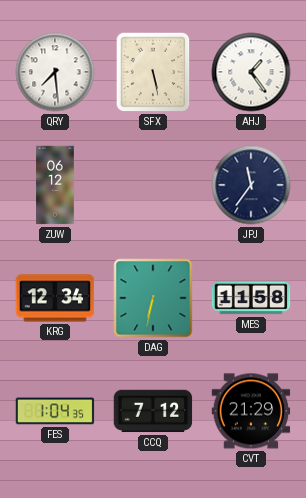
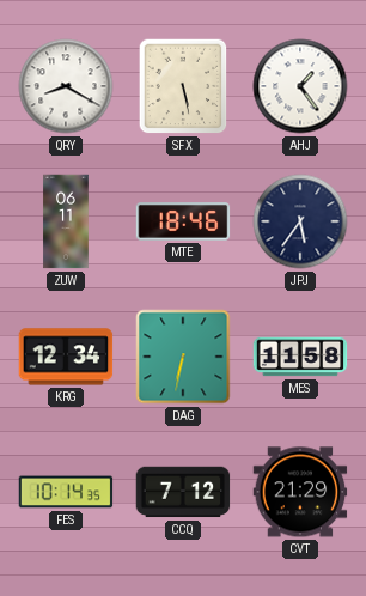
QRY: 7:29 -> 8:20 (66, 86)
ZUW: 06:12 -> 06:11 (66, 221)
MTE: none -> 18:46 (183, 221)
JPJ: 11:36 -> 5:36 (300, 221)
FES: 1:04 -> 10:14 (66, 492)
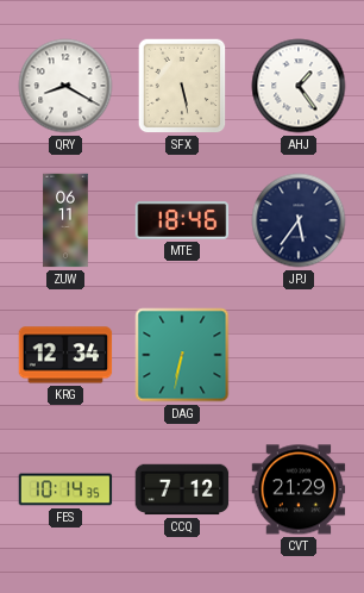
MES: 11:58 -> none (300, 357)
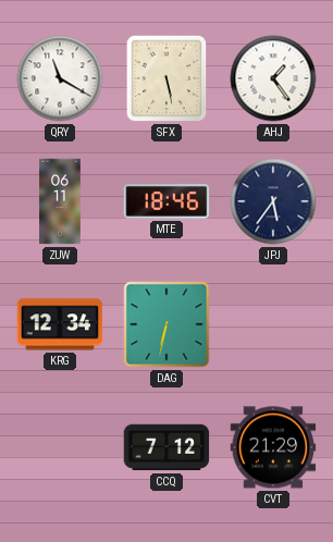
QRY: 8:20 -> 11:20 (60, 78)
FES: 10:14 -> none (65, 489)
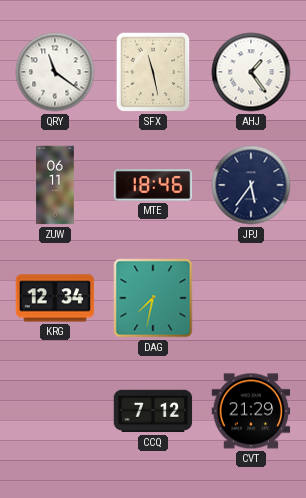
QRY: 11:20 -> 11:21 (55, 72)
SFX: 5:28 -> 11:28 (153, 72)
DAG: 6:32 -> 7:32 (153, 298)
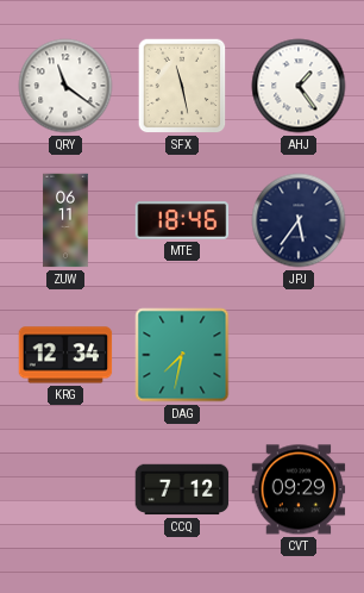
CVT: 21:29 -> 09:29 (299, 489)
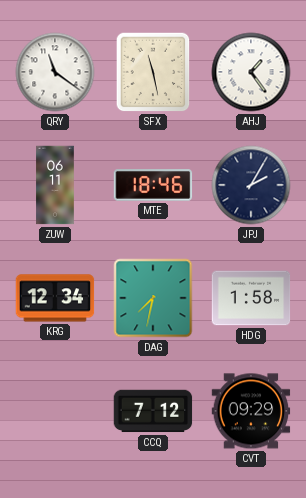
JPJ: 5:36 -> 2:05 (251, 185)
HDG: none -> 1:58 (251, 298)
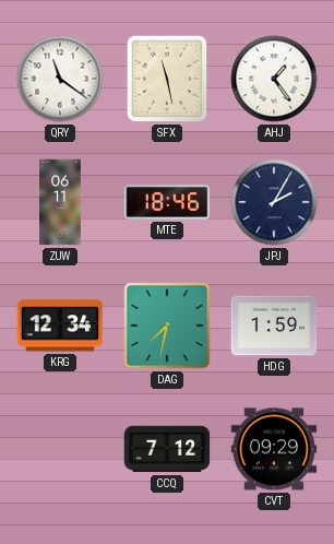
HDG: 1:58 -> 1:59 (274, 326)
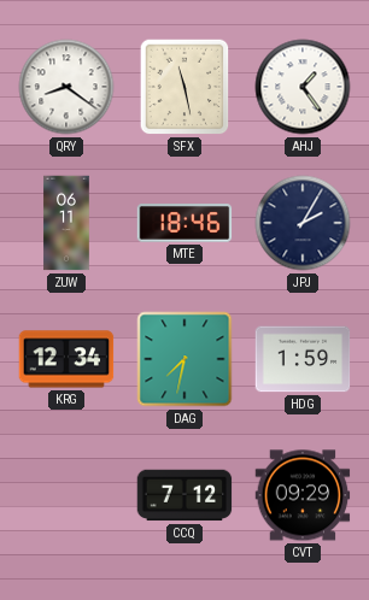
QRY: 11:21 -> 8:21 (66, 87)
